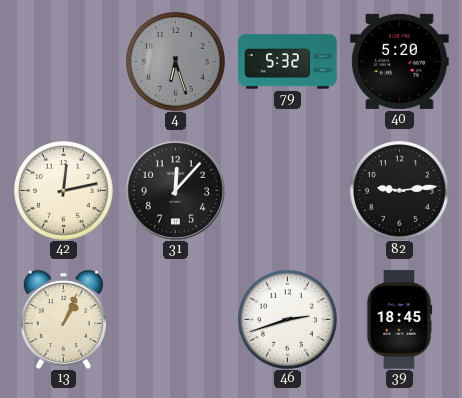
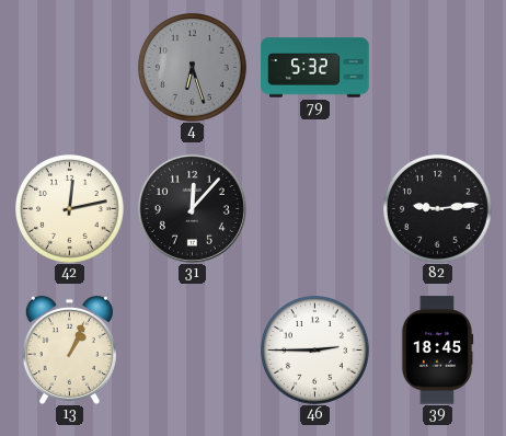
40: 5:20 -> none (400, 61)
46: 2:42 -> 2:45 (315, 351)
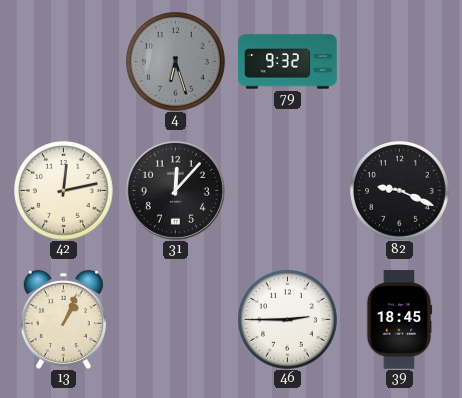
79: 5:32 -> 9:32 (288, 62)
82: 9:14 -> 9:19 (400, 191)
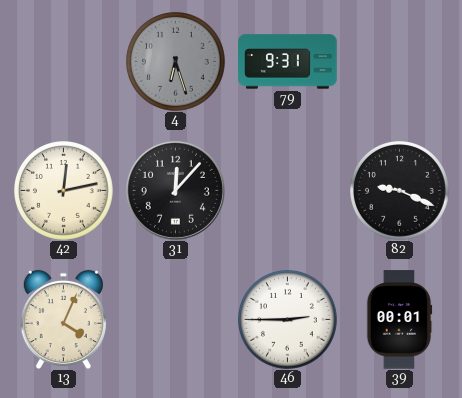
79: 9:32 -> 9:31 (288, 62)
13: 1:04 -> 4:04 (63, 319)
39: 18:45 -> 00:01 (399, 320)
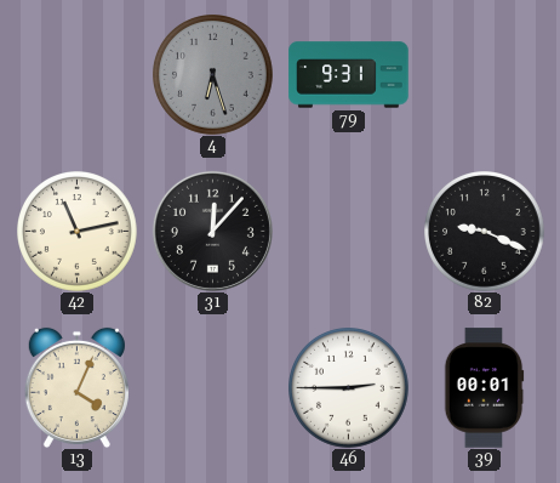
42: 12:13 -> 11:13 (78, 232)
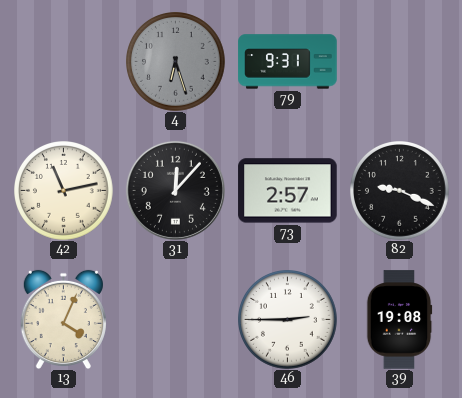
73: none -> 2:57 (288, 191)
39: 00:01 -> 19:08 (399, 320)
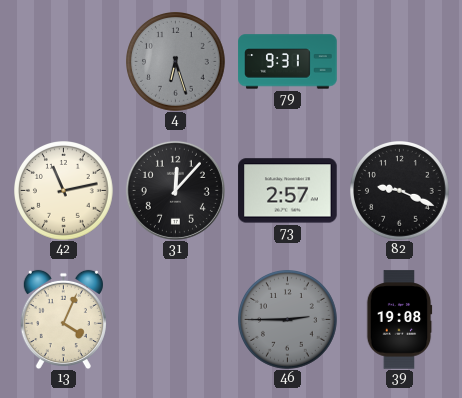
46 dial: white -> grey (288, 320)
